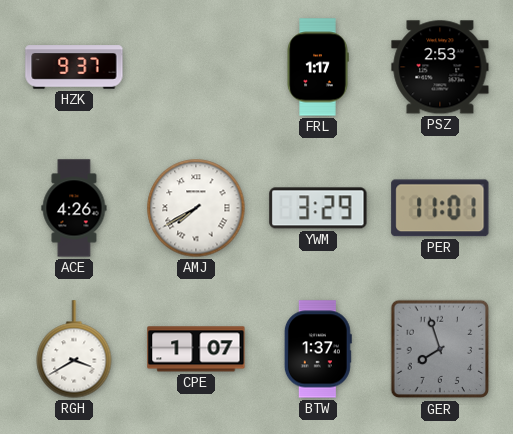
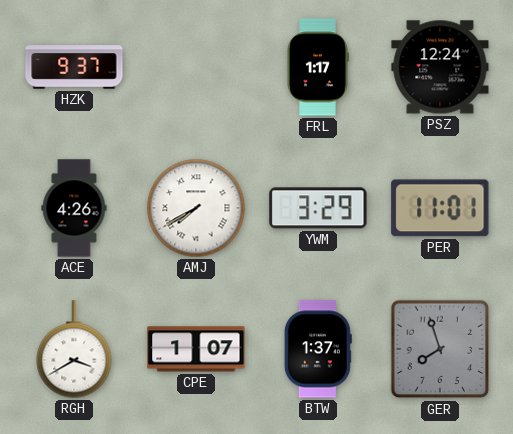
PSZ: 2:53 -> 12:24 (440, 67)
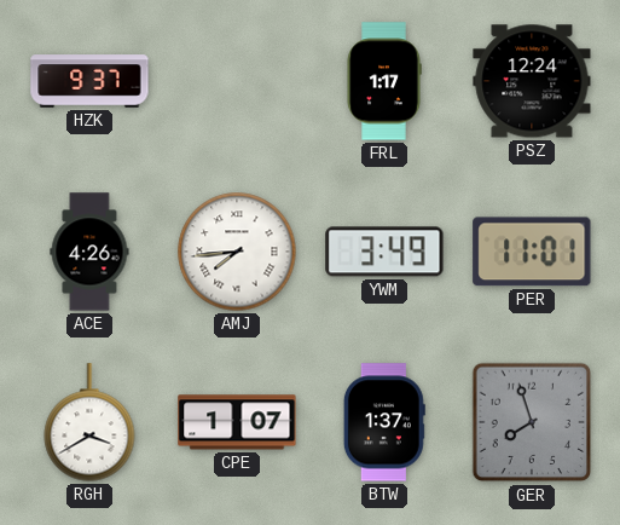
AMJ: 7:40 -> 7:44 (237, 252)
YWM: 3:29 -> 3:49 (384, 252)
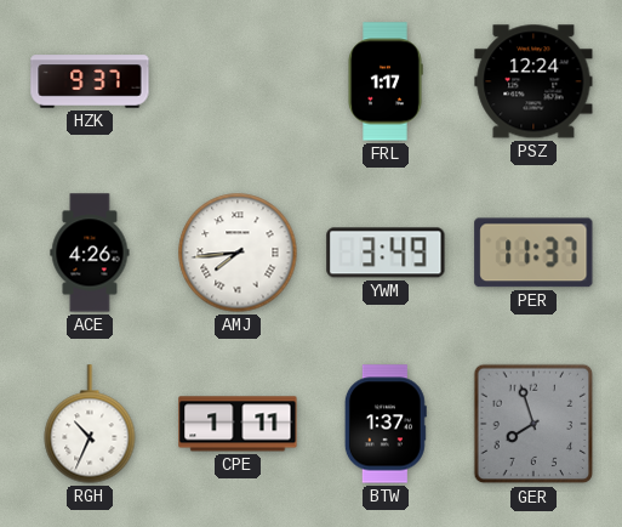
PER: 11:01 -> 11:37 (533, 253)
RGH: 3:40 -> 10:34 (90, 424)
CPE: 1:07 -> 1:11 (238, 424)
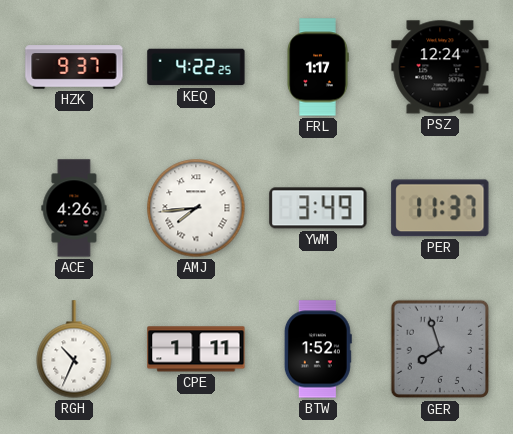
KEQ: none -> 4:22 (196, 67)
BTW: 1:37 -> 1:52 (318, 349)
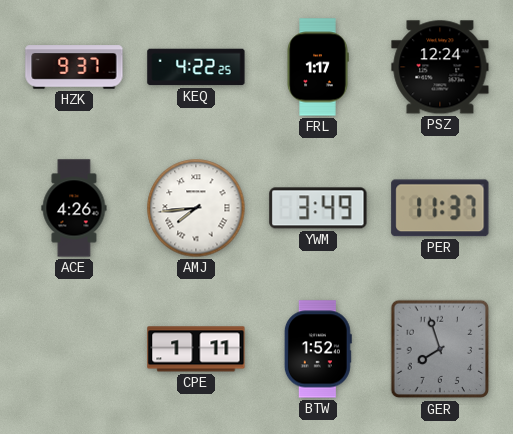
RGH: 10:34 -> none (74, 349)
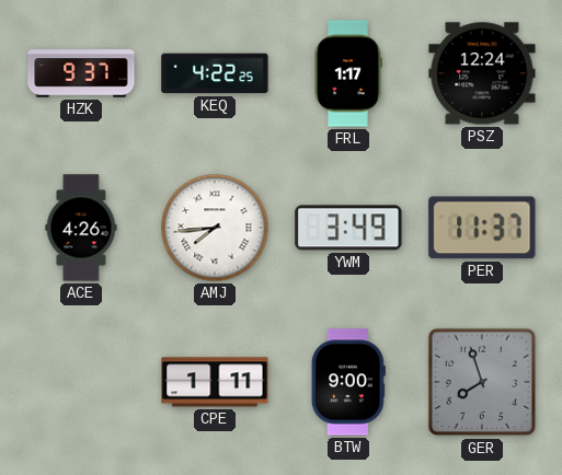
BTW: 1:52 -> 9:00 (348, 382)
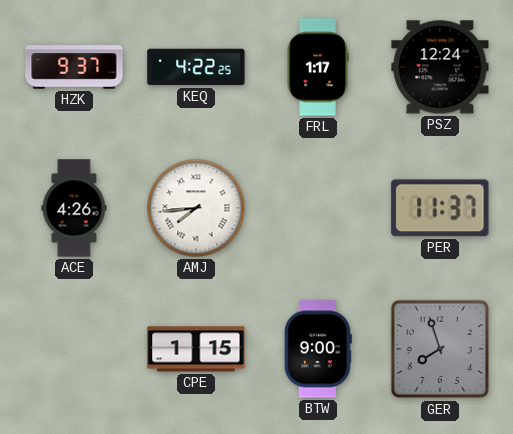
YWM: 3:49 -> none (348, 228)
CPE: 1:11 -> 1:15 (196, 349)
